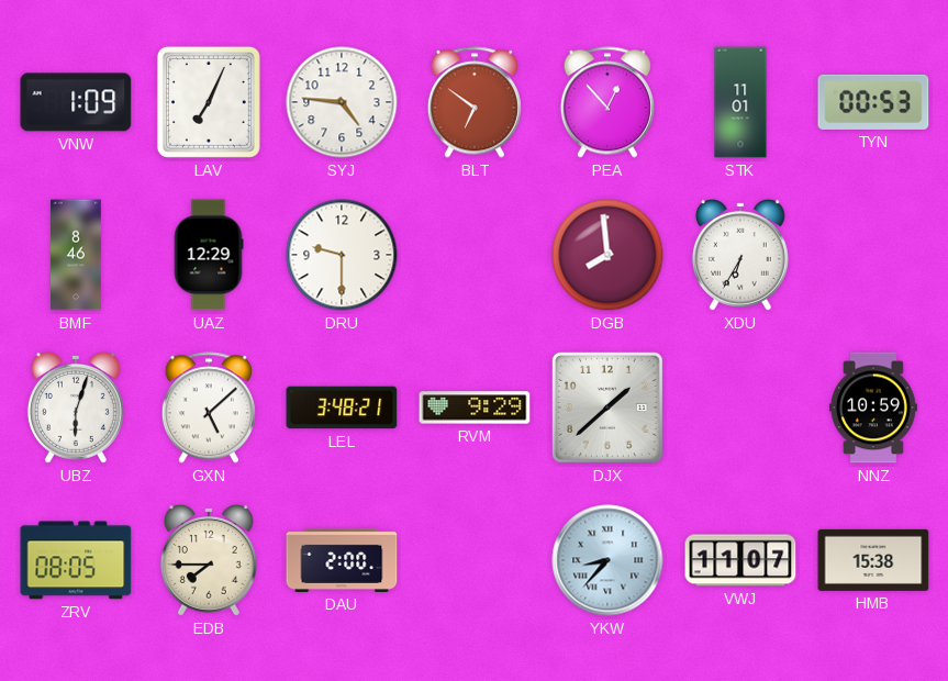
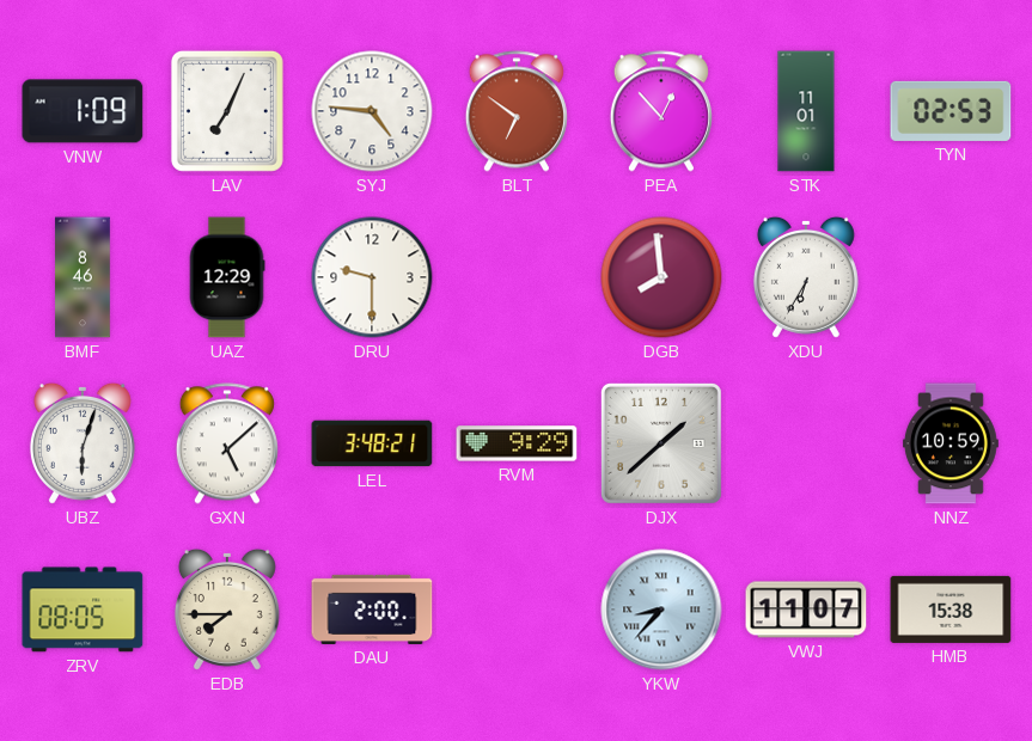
TYN: 00:53 -> 02:53 (951, 111)
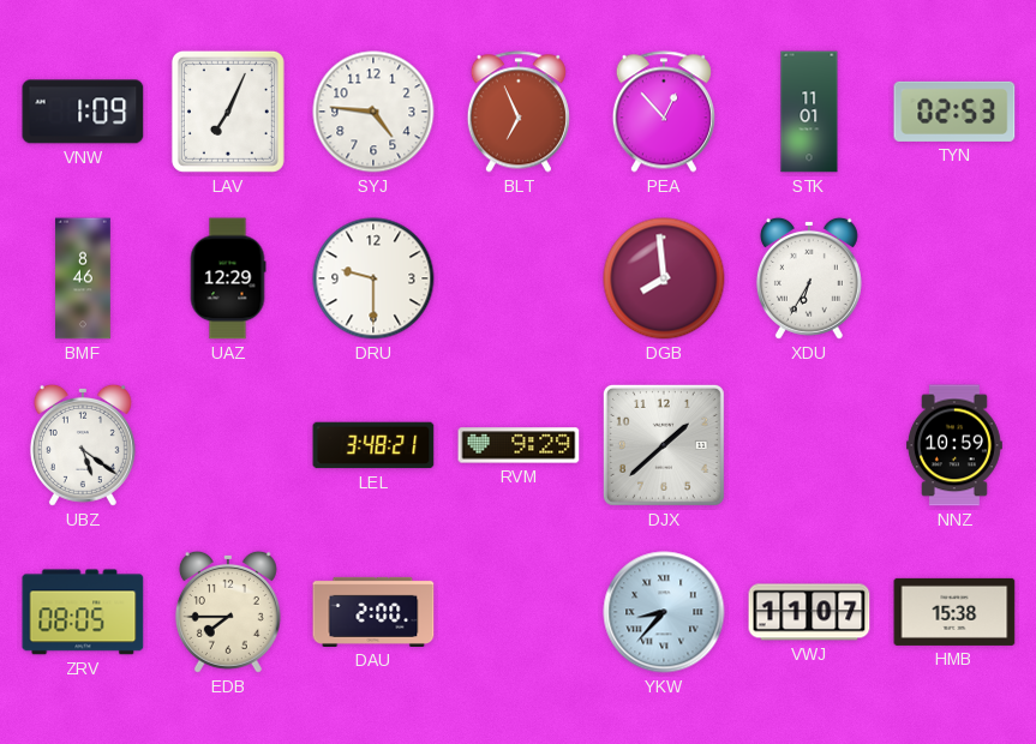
BLT: 6:51 -> 6:56 (519, 112)
UBZ: 6:03 -> 5:21 (83, 445)
GXN: 5:08 -> none (227, 443)
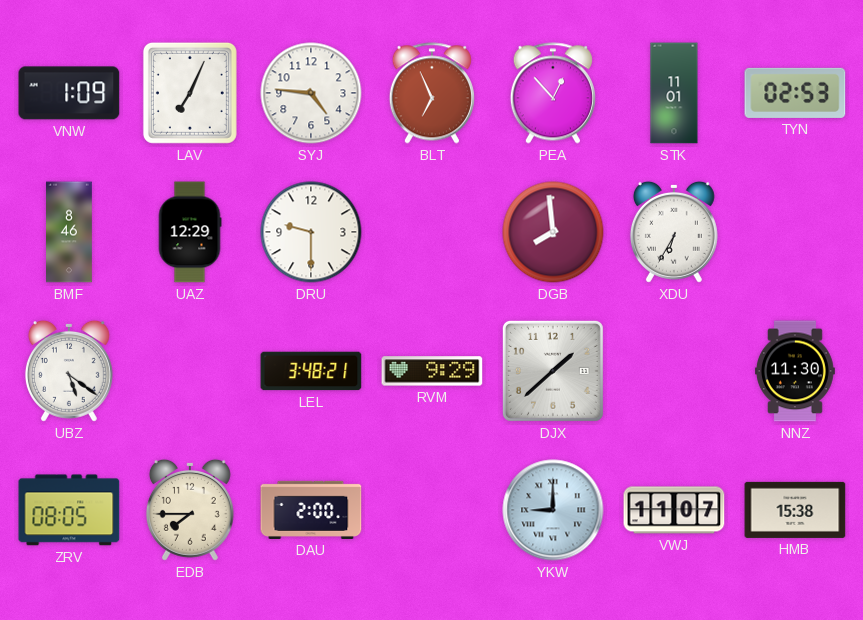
NNZ: 10:59 -> 11:30 (795, 371)
YKW: 8:37 -> 9:00 (553, 510)
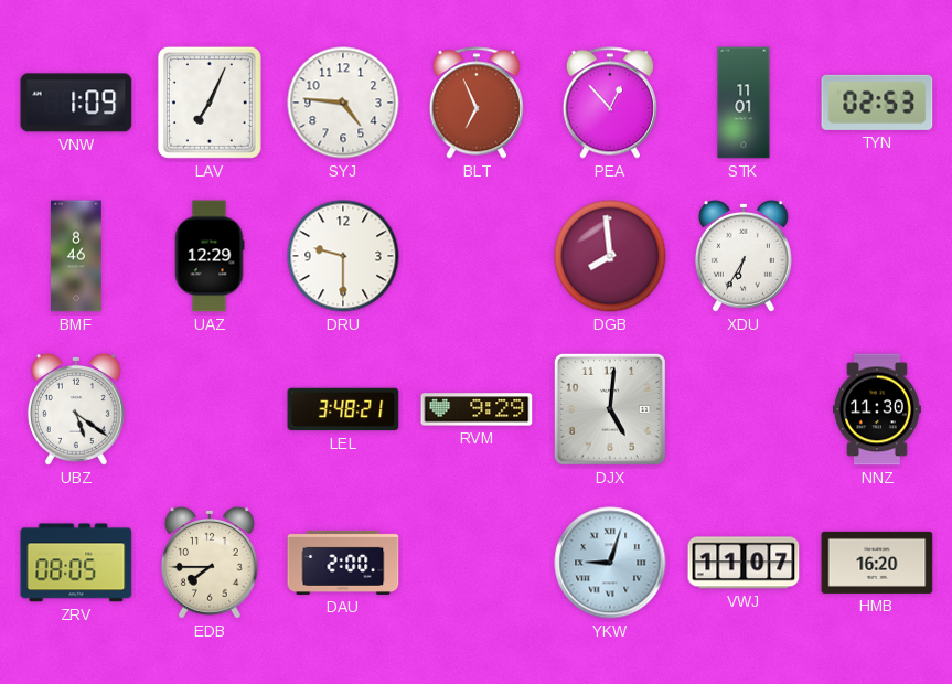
DJX: 1:38 -> 5:01 (610, 409)
YKW: 9:00 -> 9:03 (610, 563)
HMB: 15:38 -> 16:20 (877, 563)
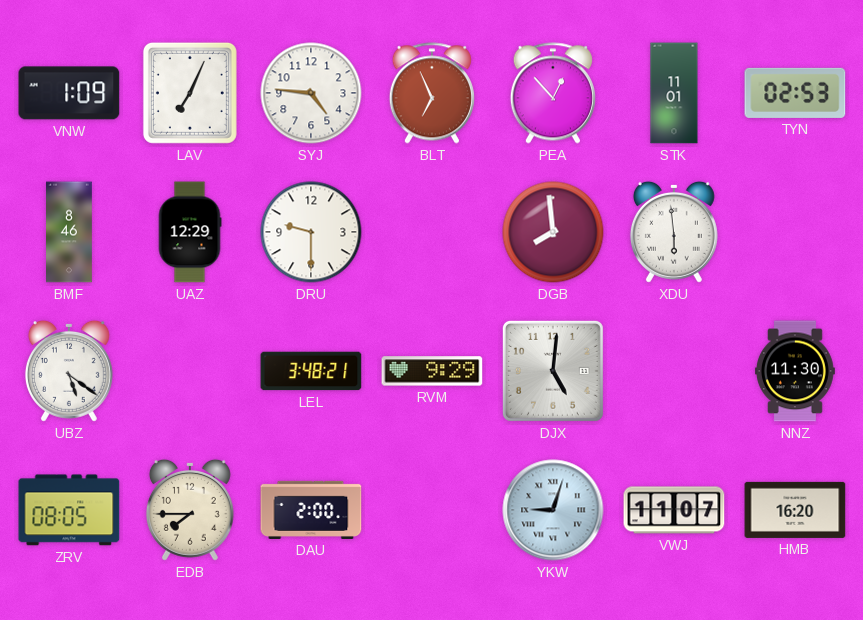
XDU: 6:35 -> 5:59 (674, 232)
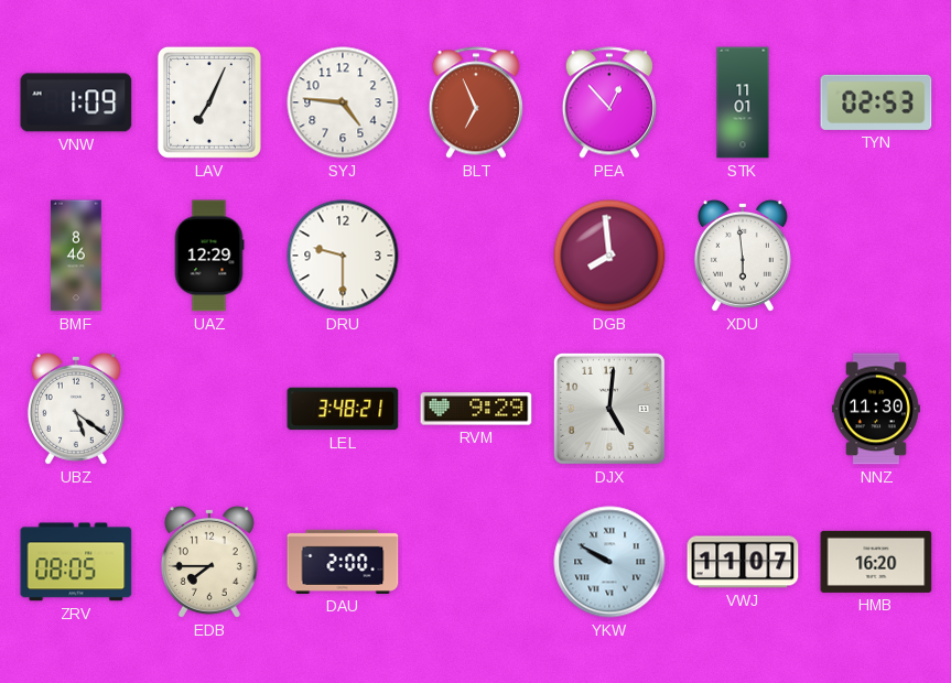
YKW: 9:03 -> 9:50 (609, 562)
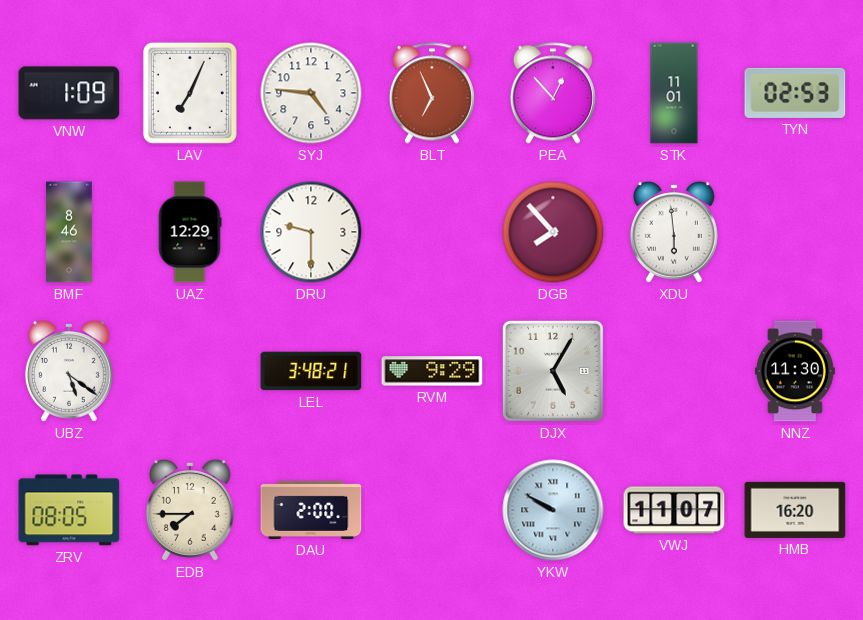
DGB: 7:59 -> 7:53 (553, 232)
DJX: 5:01 -> 5:05 (553, 371)
